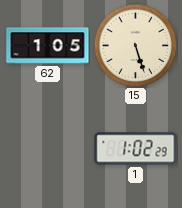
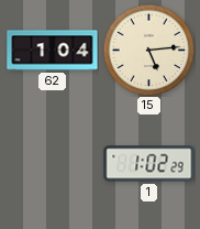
62: 1:05 -> 1:04 (53, 51)
15: 5:27 -> 5:14 (148, 50)
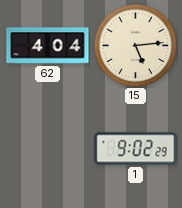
62: 1:04 -> 4:04 (48, 46)
1: 1:02 -> 9:02 (136, 149)
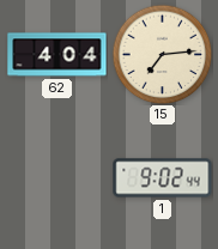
15: 5:14 -> 7:14 (162, 54)
1: 9:02:29 -> 9:02:44 (163, 178)
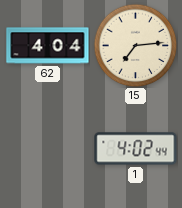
1: 9:02 -> 4:02 (136, 149)
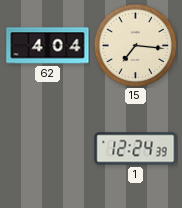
15: 7:14 -> 7:16 (135, 45)
1: 4:02 -> 12:24 (136, 149)
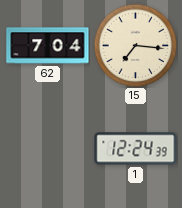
62: 4:04 -> 7:04 (48, 46)
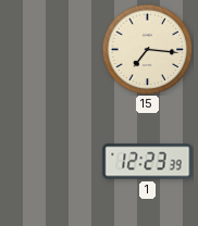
62: 7:04 -> none (48, 46)
1: 12:24 -> 12:23 (148, 162)
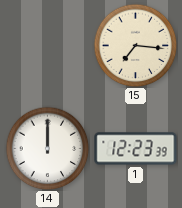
14: none -> 12:00 (47, 148)
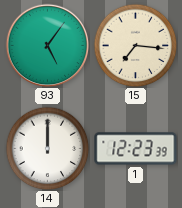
93: none -> 5:06 (47, 45)
